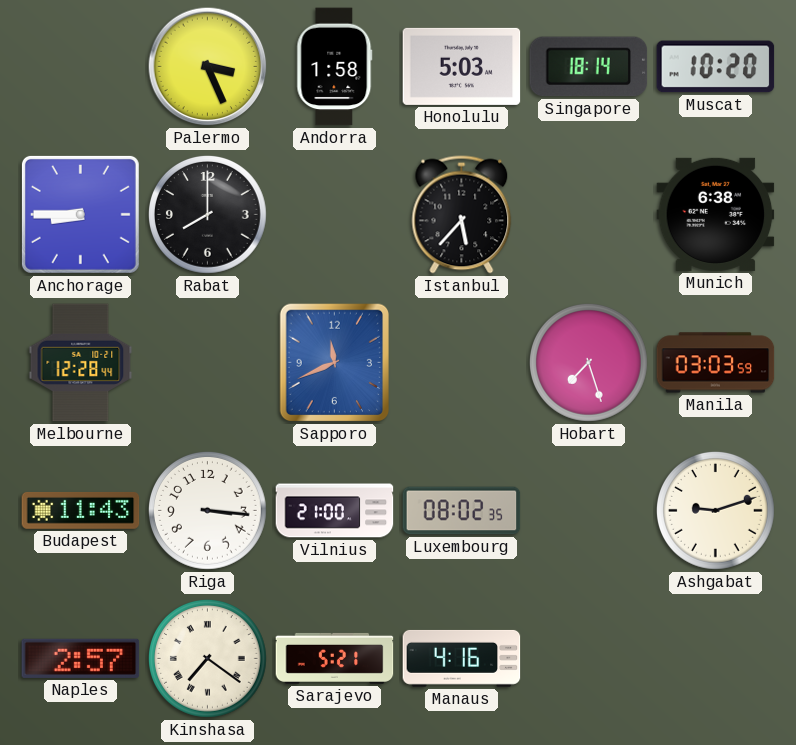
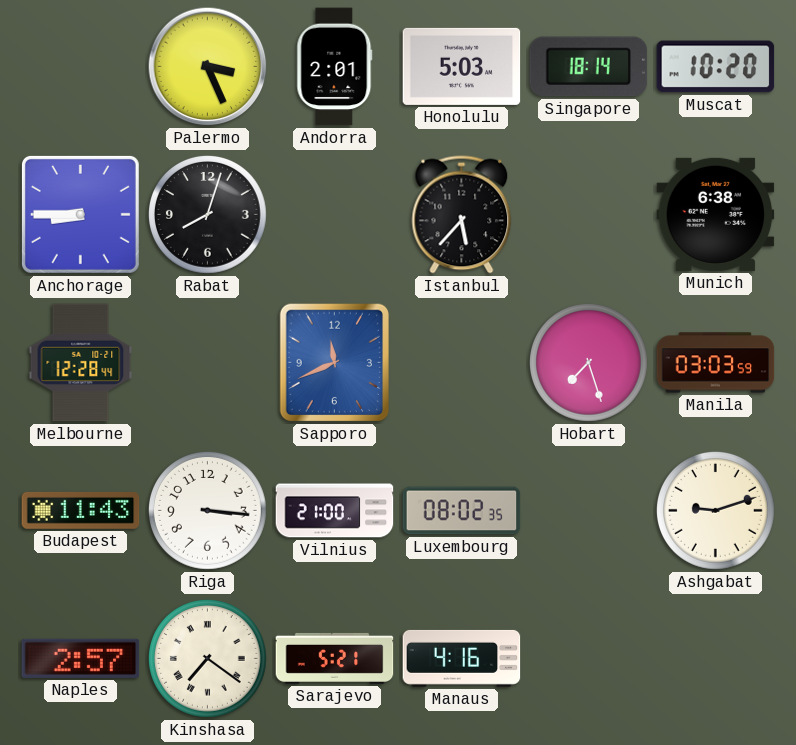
Andorra: 1:58 -> 2:01 (335, 67)
Rabat: 8:00 -> 8:03 (208, 215)
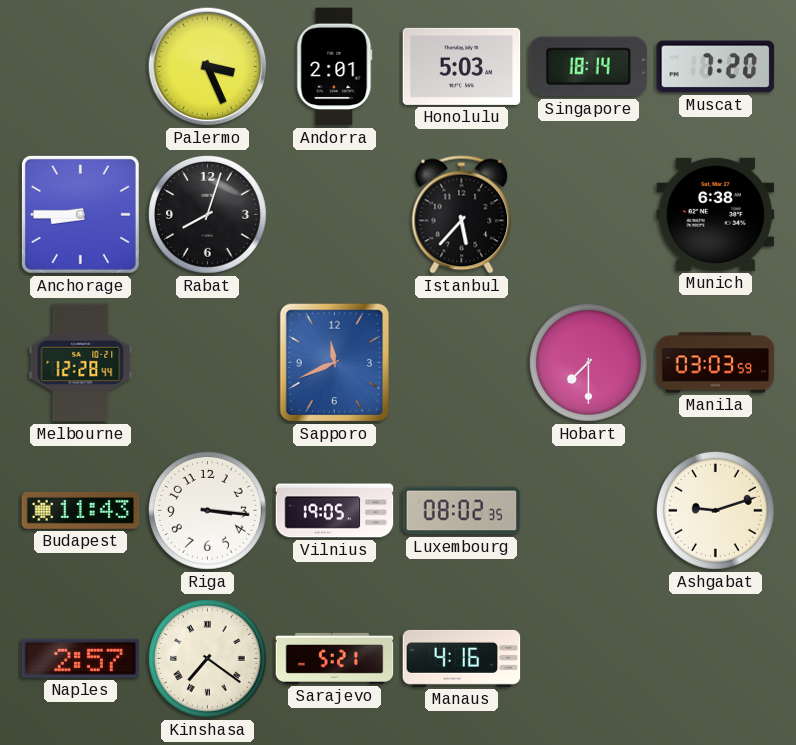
Muscat: 10:20 -> 7:20 (716, 67)
Hobart: 7:27 -> 7:30 (589, 363)
Vilnius: 21:00 -> 19:05 (335, 511)
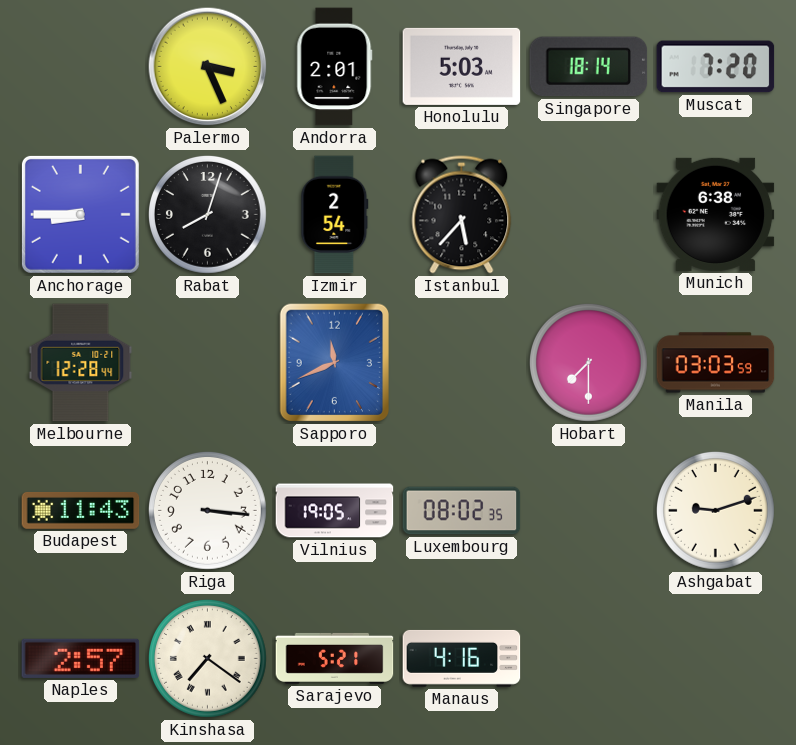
Izmir: none -> 2:54 (335, 215)
